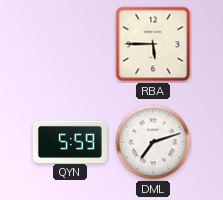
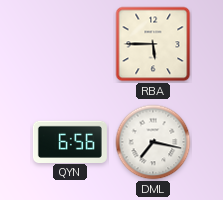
QYN: 5:59 -> 6:56 (70, 141)
DML: 7:12 -> 7:17 (153, 142)
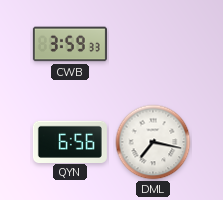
CWB: none -> 3:59 (70, 44)
RBA: 5:45 -> none (153, 44)
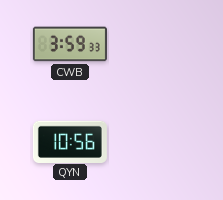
QYN: 6:56 -> 10:56 (70, 141)
DML: 7:17 -> none (153, 142)
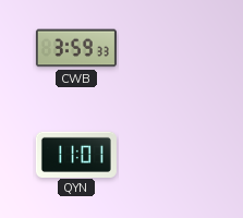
QYN: 10:56 -> 11:01 (76, 154)
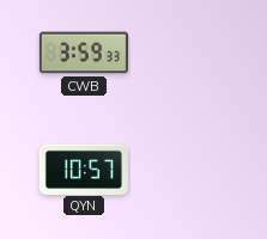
QYN: 11:01 -> 10:57 (84, 168)
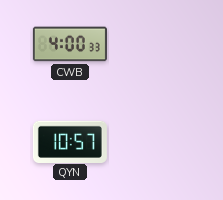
CWB: 3:59 -> 4:00 (70, 44)
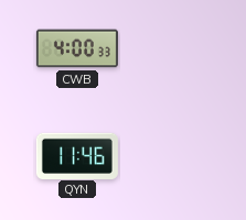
QYN: 10:57 -> 11:46 (77, 155)
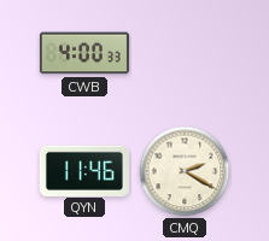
CMQ: none -> 2:20 (185, 171)
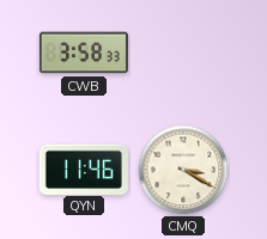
CWB: 4:00 -> 3:58 (84, 53)
CMQ: 2:20 -> 3:20 (183, 170)
